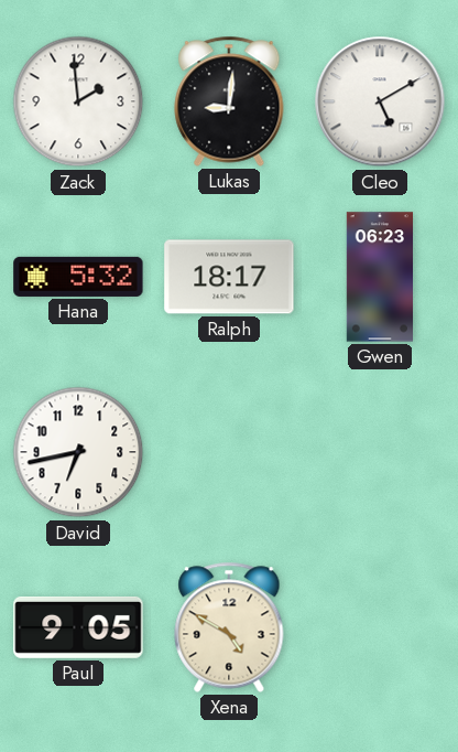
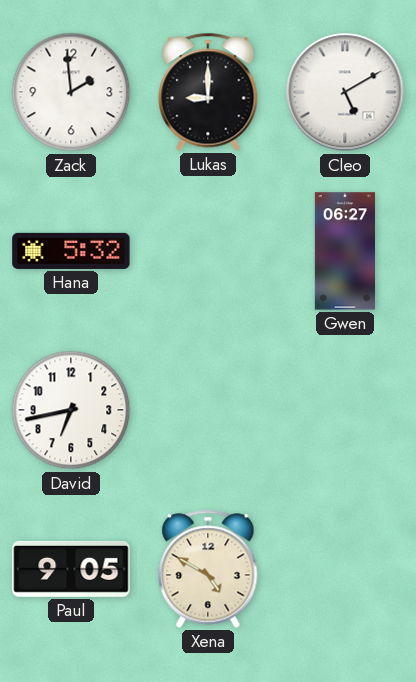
Lukas: 9:01 -> 9:00 (208, 92)
Ralph: 18:17 -> none (229, 277)
Gwen: 06:23 -> 06:27 (344, 251)
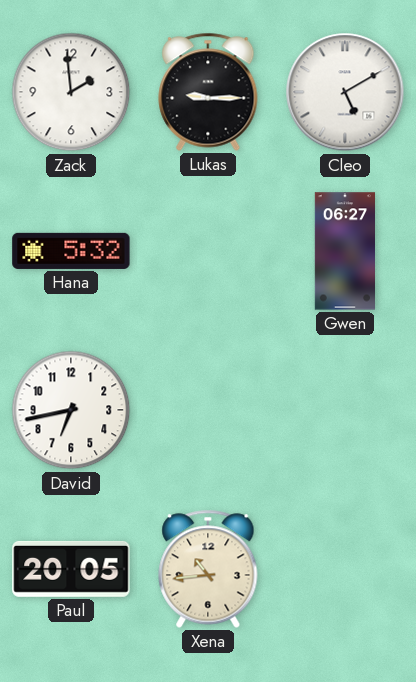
Lukas: 9:00 -> 9:15 (208, 92)
Paul: 9:05 -> 20:05 (71, 569)
Xena: 4:50 -> 10:44 (208, 569)
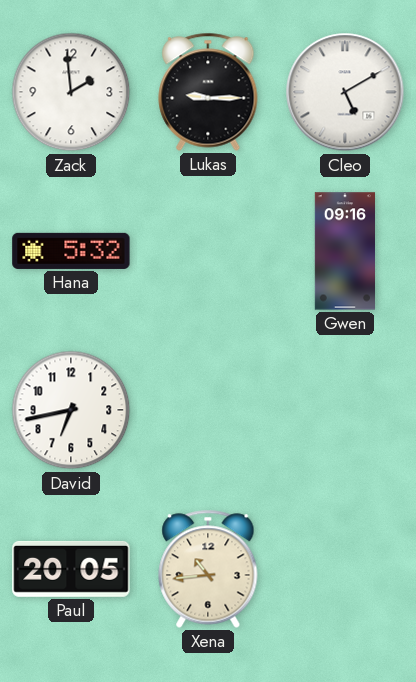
Gwen: 06:27 -> 09:16 (344, 251)
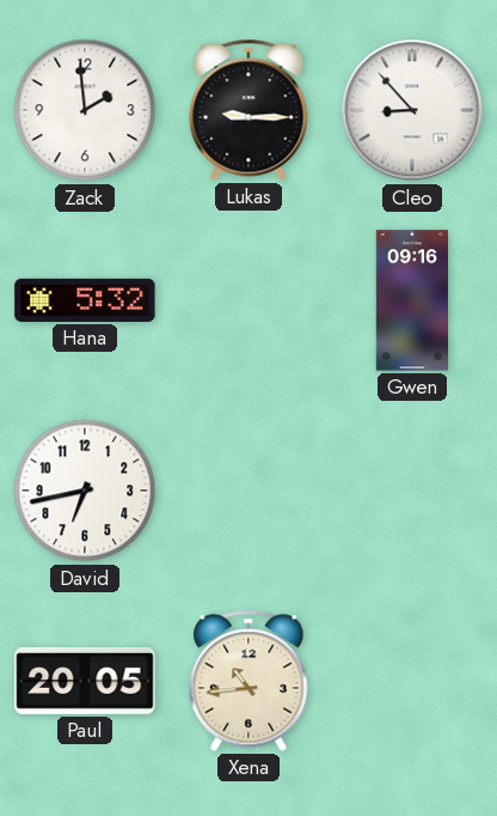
Cleo: 5:10 -> 8:53 (412, 110)
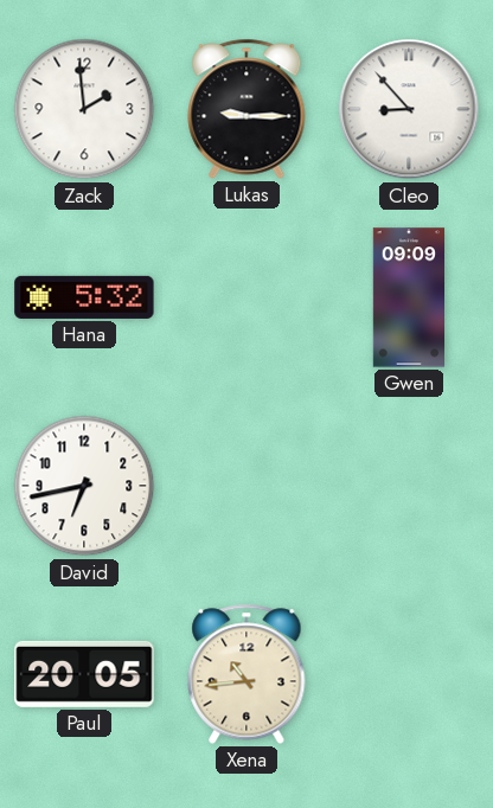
Gwen: 09:16 -> 09:09 (408, 297)
